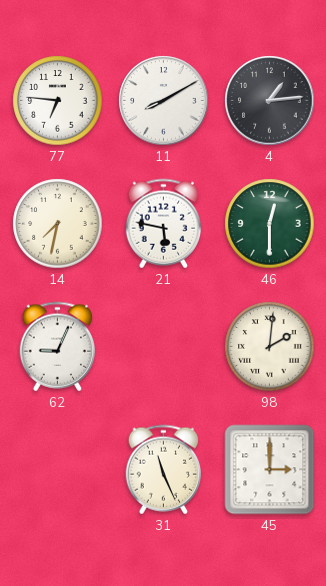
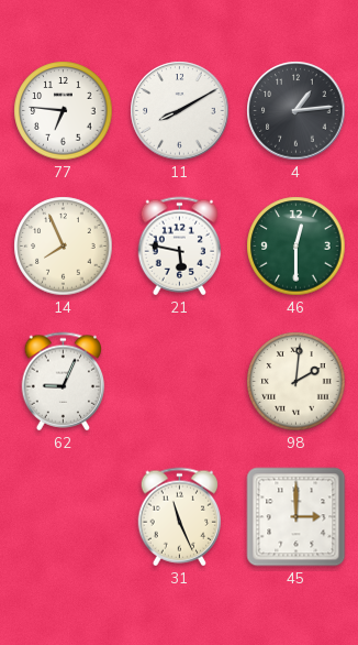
14: 7:32 -> 7:56 (64, 247)
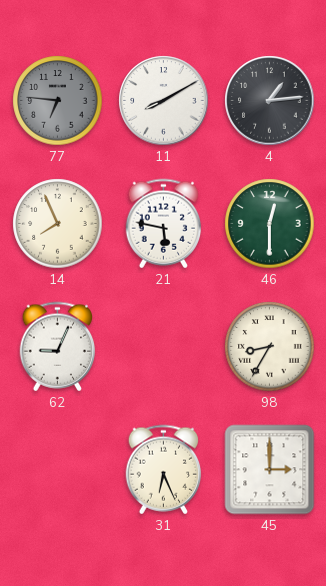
77 dial: white -> grey (58, 101)
98: 2:01 -> 8:35 (270, 347)
31: 11:26 -> 6:26 (164, 470)
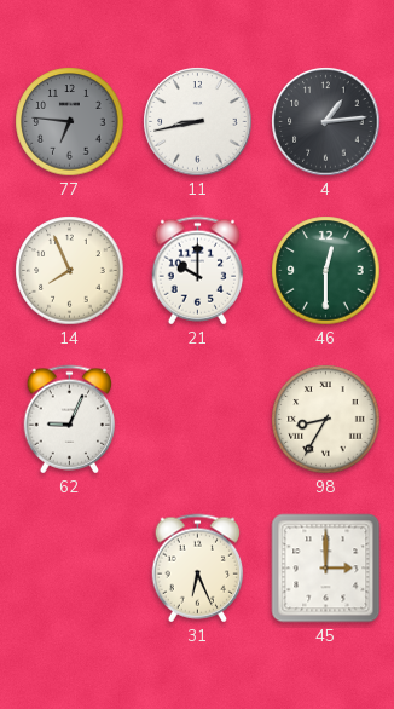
11: 8:10 -> 8:43 (198, 122)
21: 5:47 -> 10:00 (198, 271)
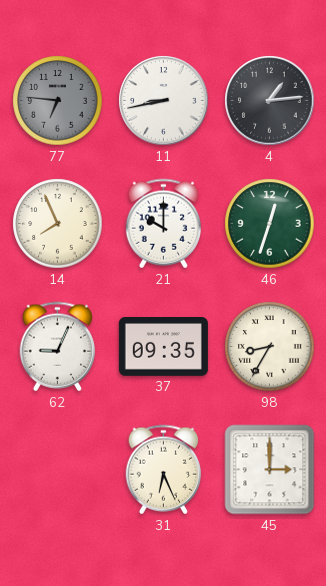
46: 12:30 -> 12:33 (270, 224)
37: none -> 09:35 (163, 347)
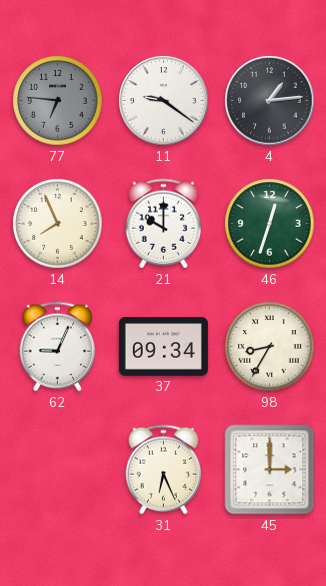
11: 8:43 -> 9:21 (164, 101)
37: 09:35 -> 09:34 (163, 347)
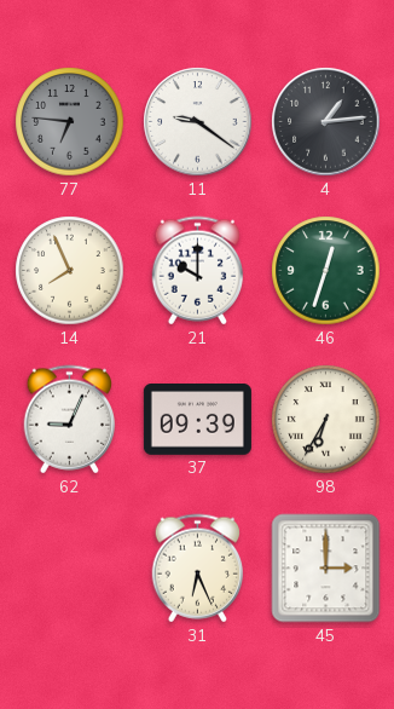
37: 09:34 -> 09:39 (197, 420)
98: 8:35 -> 6:35 (326, 420)
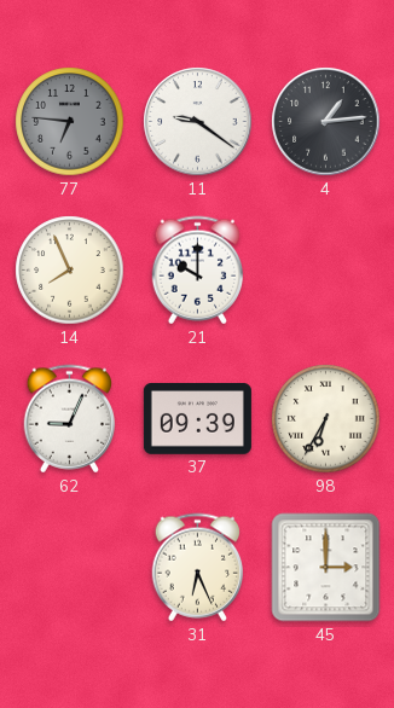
46: 12:33 -> none (326, 271)
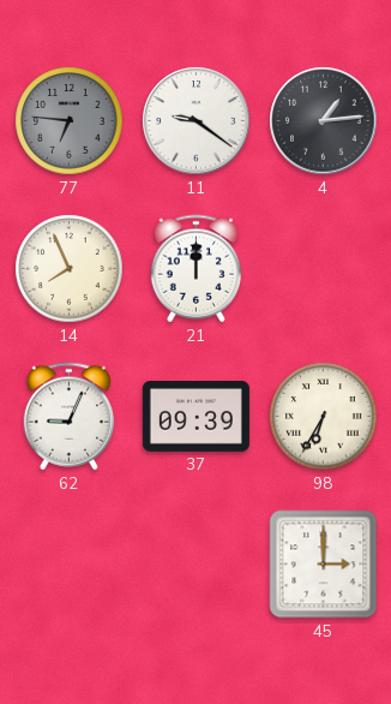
21: 10:00 -> 12:00 (197, 269)
31: 6:26 -> none (198, 568)
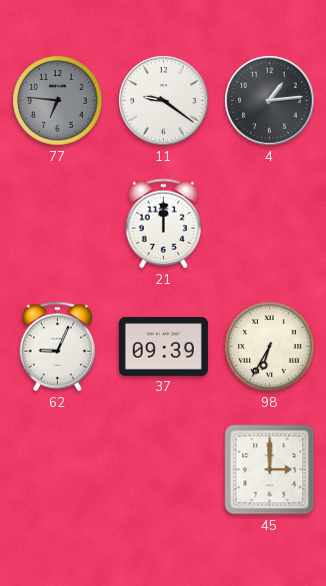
14: 7:56 -> none (70, 269)
